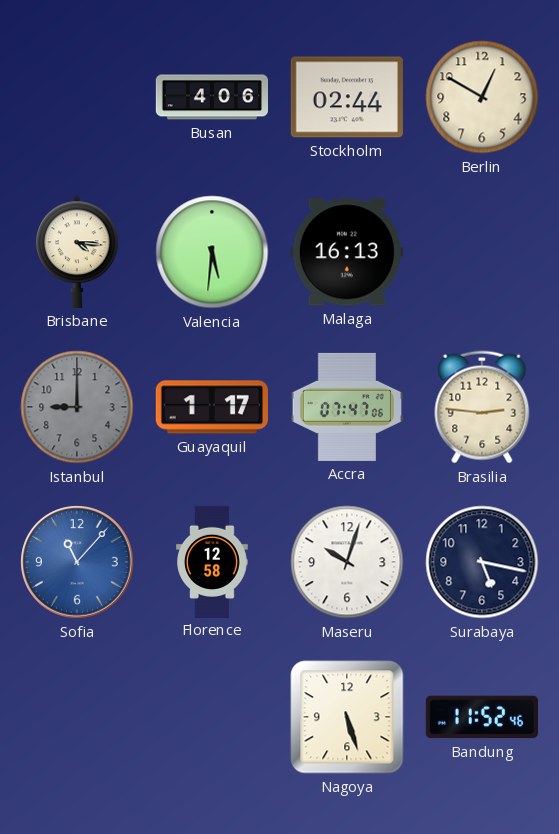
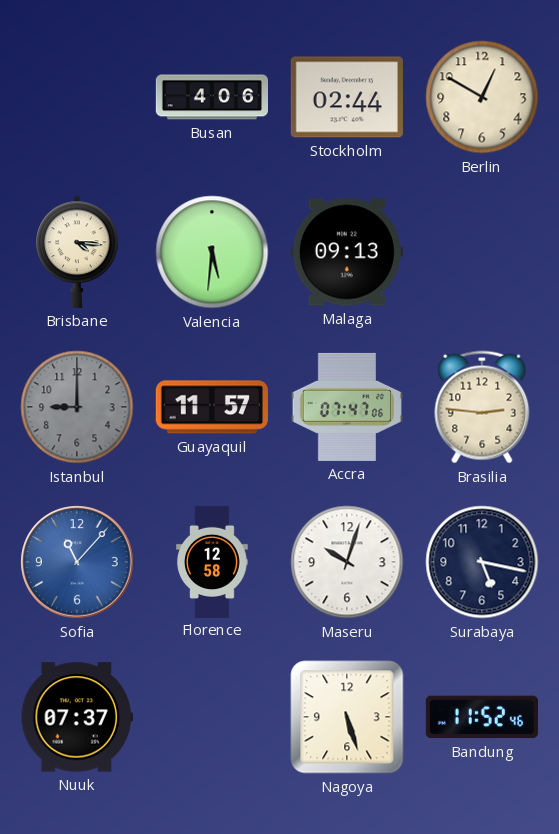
Malaga: 16:13 -> 09:13 (347, 252)
Guayaquil: 1:17 -> 11:57 (212, 407)
Nuuk: none -> 07:37 (77, 717)
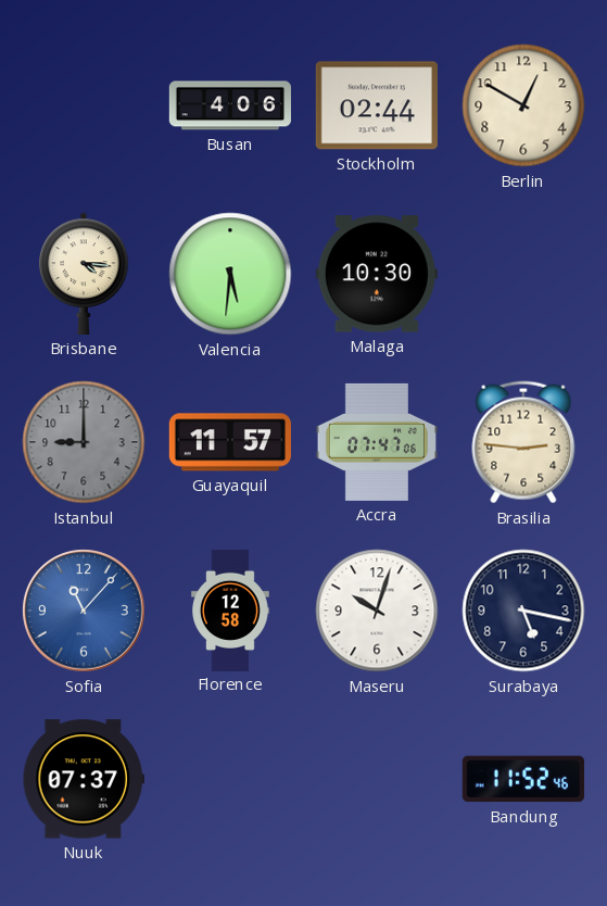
Malaga: 09:13 -> 10:30 (377, 274)
Nagoya: 5:27 -> none (347, 717)
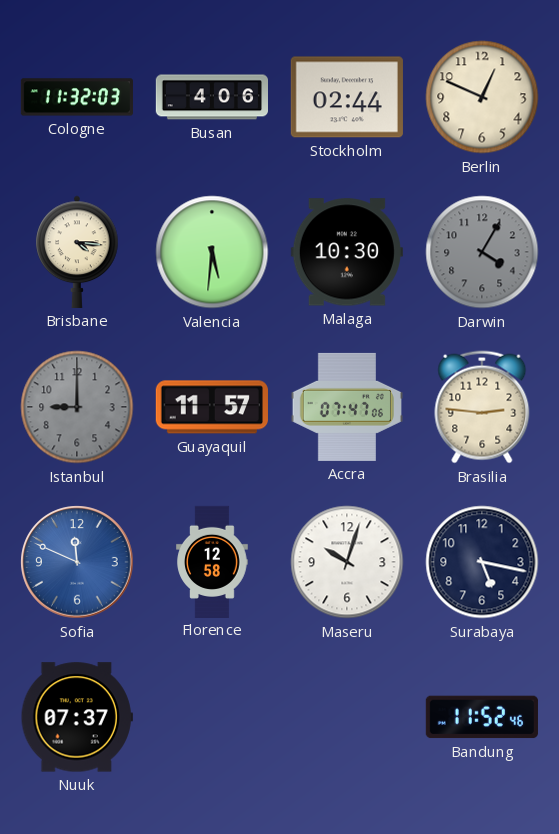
Cologne: none -> 11:32 (76, 97)
Berlin: 12:50 -> 12:49 (482, 97)
Darwin: none -> 4:05 (482, 252)
Sofia: 11:07 -> 11:49 (77, 562)
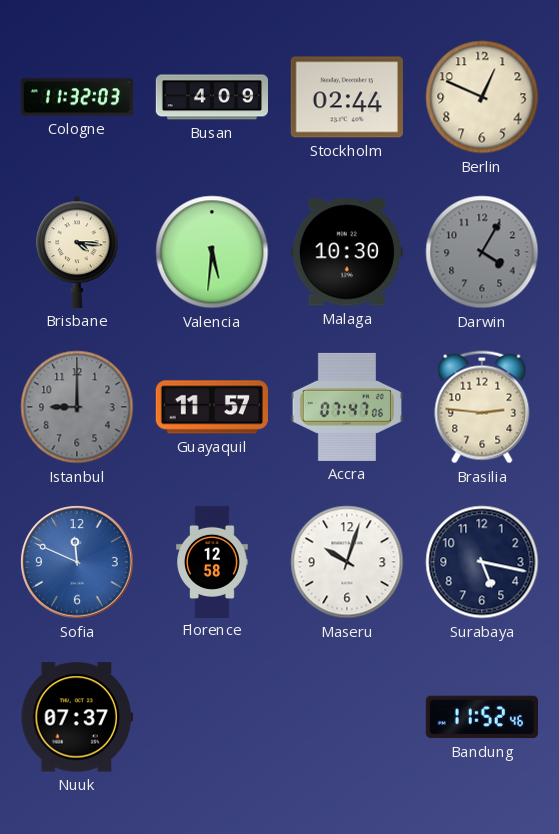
Busan: 4:06 -> 4:09 (211, 97)
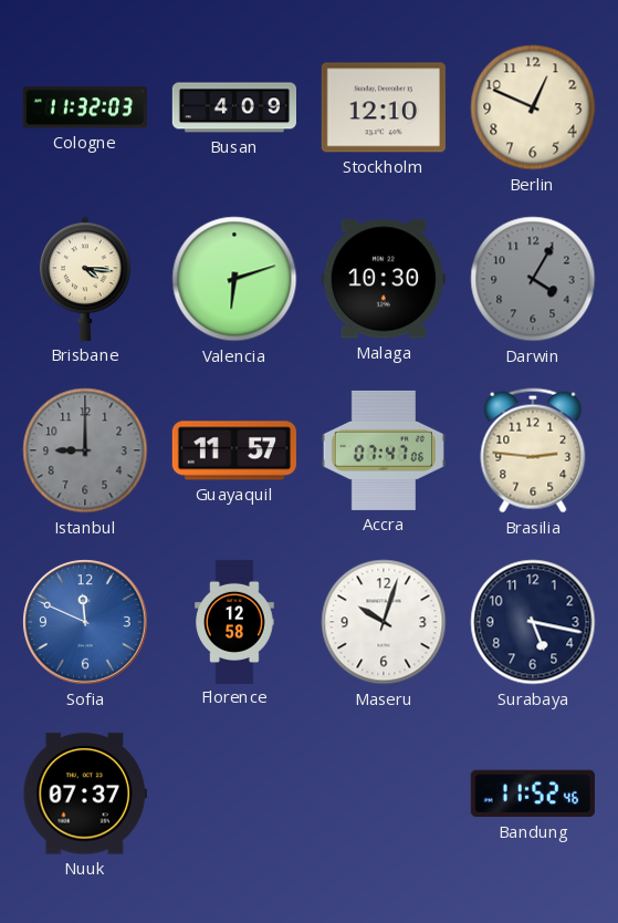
Stockholm: 02:44 -> 12:10 (384, 107)
Valencia: 5:31 -> 6:12 (234, 279)
